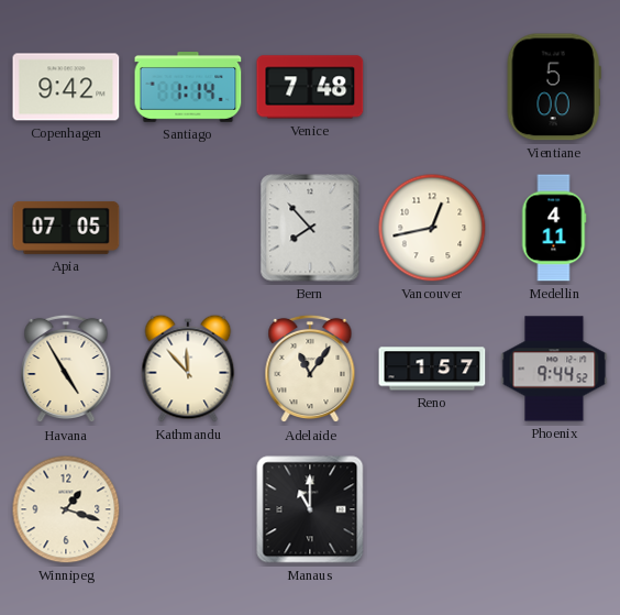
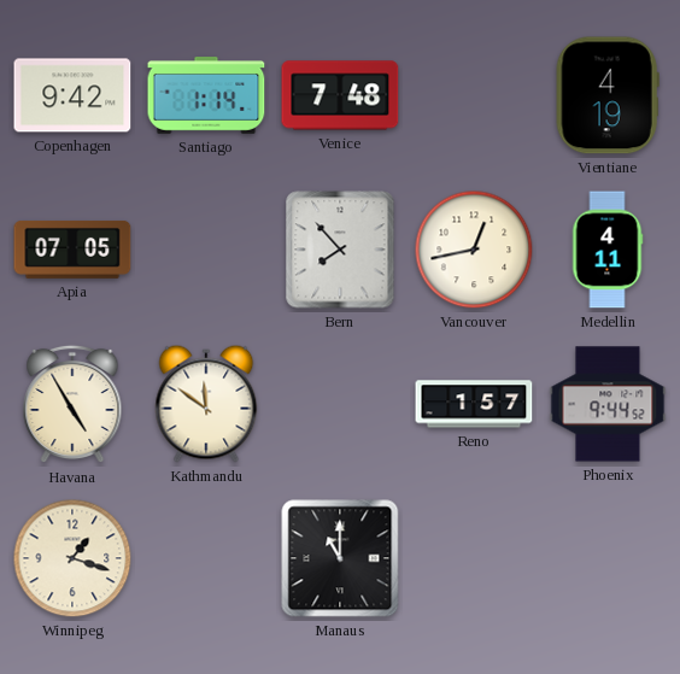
Vientiane: 5:00 -> 4:19 (608, 95)
Kathmandu: 11:53 -> 11:51 (206, 404)
Adelaide: 11:06 -> none (310, 369)
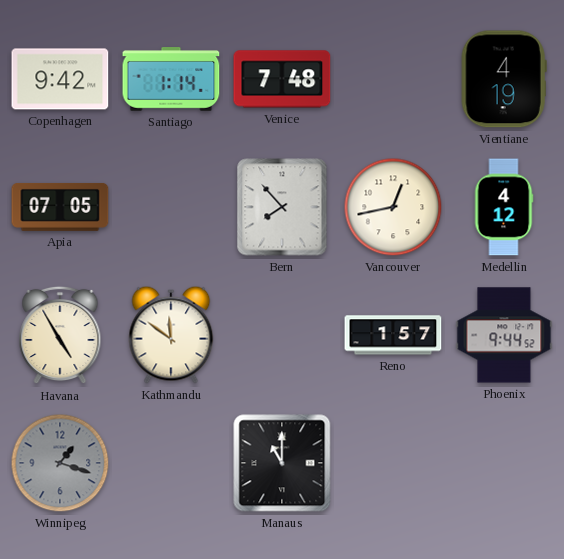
Medellin: 4:11 -> 4:12 (504, 207)
Winnipeg dial: cream -> grey (60, 463)
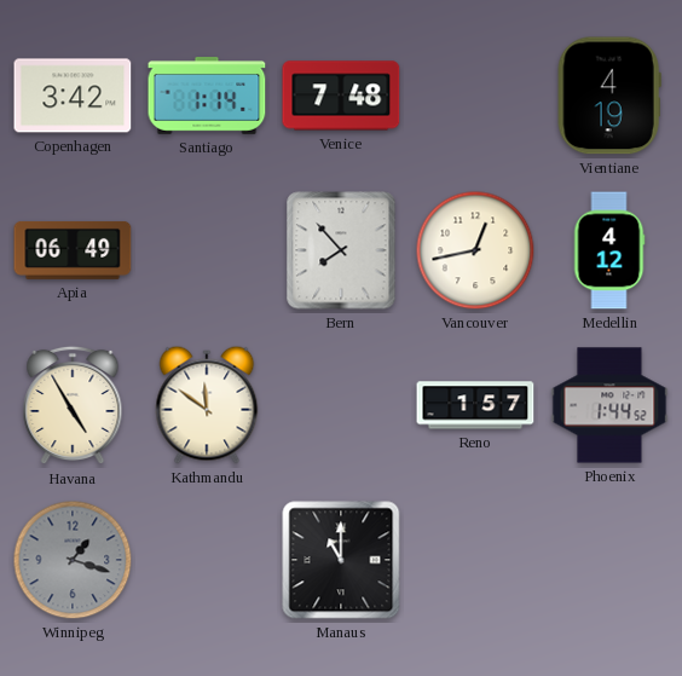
Copenhagen: 9:42 -> 3:42 (73, 96)
Apia: 07:05 -> 06:49 (73, 250)
Phoenix: 9:44 -> 1:44 (609, 405)
